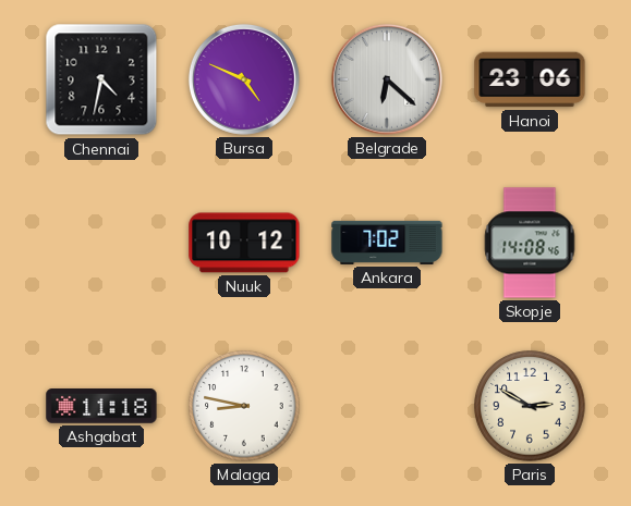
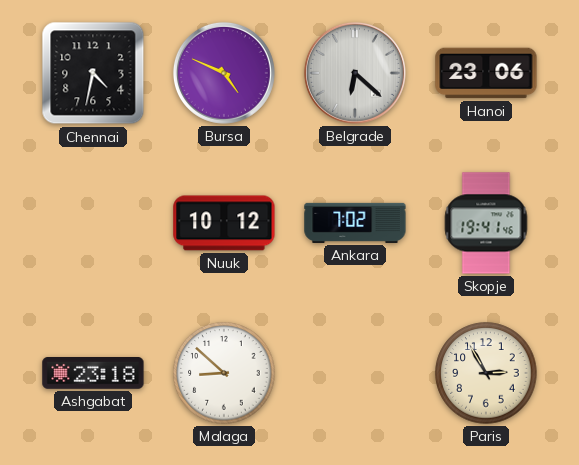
Skopje: 14:08 -> 19:41 (486, 223)
Ashgabat: 11:18 -> 23:18 (93, 374)
Malaga: 8:47 -> 8:52 (224, 373)
Paris: 2:50 -> 2:55 (486, 373)
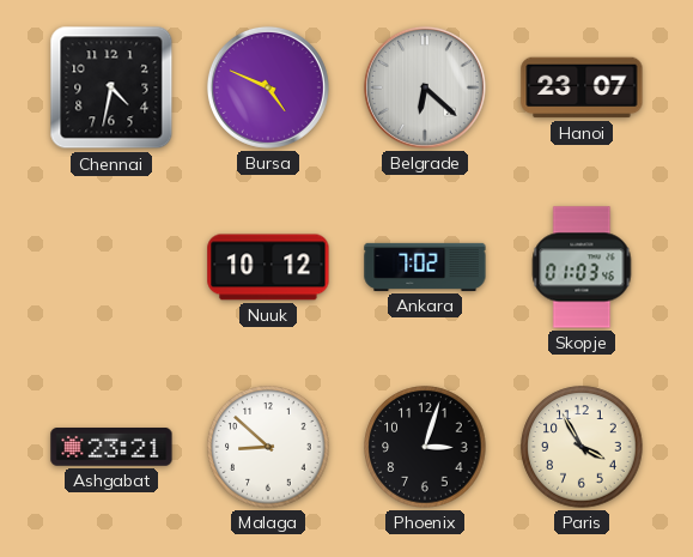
Hanoi: 23:06 -> 23:07 (582, 87)
Skopje: 19:41 -> 01:03 (582, 267)
Ashgabat: 23:18 -> 23:21 (111, 448)
Phoenix: none -> 3:03 (425, 447)
Paris: 2:55 -> 3:55 (582, 447)
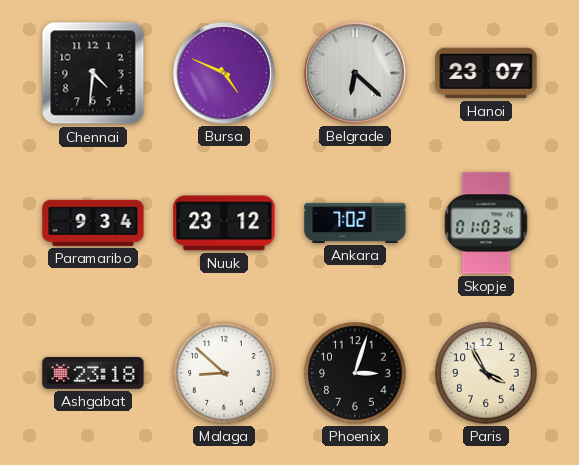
Chennai: 4:32 -> 4:31 (93, 73)
Paramaribo: none -> 9:34 (93, 223)
Nuuk: 10:12 -> 23:12 (224, 223)
Ashgabat: 23:21 -> 23:18 (93, 374)
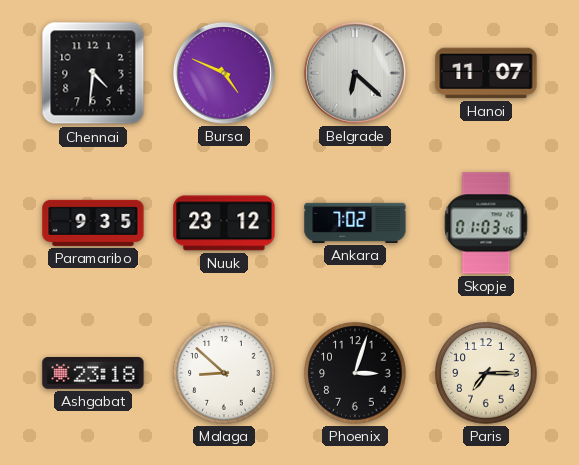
Hanoi: 23:07 -> 11:07 (486, 73)
Paramaribo: 9:34 -> 9:35 (93, 223)
Paris: 3:55 -> 7:15 (486, 373)
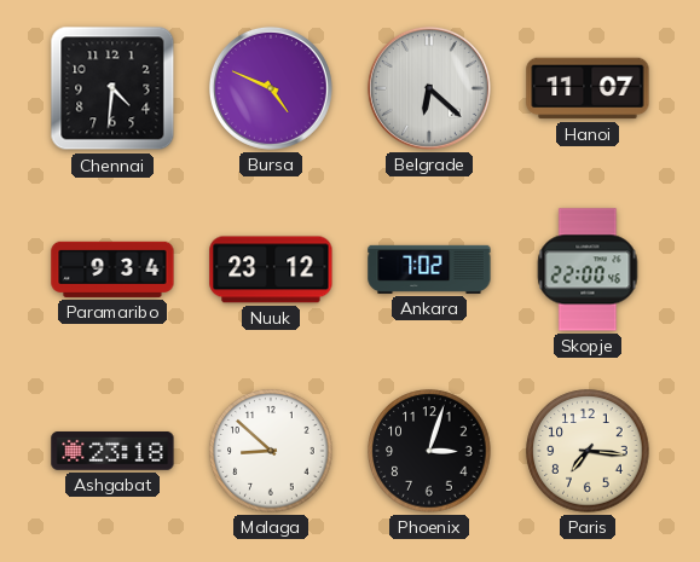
Paramaribo: 9:35 -> 9:34 (112, 270)
Skopje: 01:03 -> 22:00 (588, 270)
Paris: 7:15 -> 7:16 (588, 451)
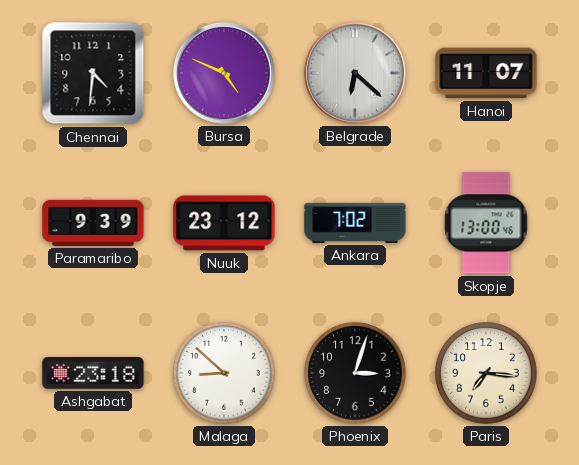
Paramaribo: 9:34 -> 9:39 (93, 223)
Skopje: 22:00 -> 13:00 (486, 223)
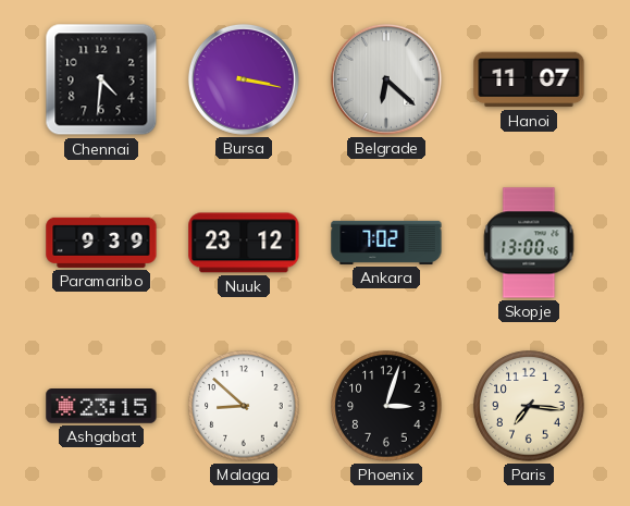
Bursa: 4:49 -> 3:17 (244, 79)
Ashgabat: 23:18 -> 23:15 (101, 407)
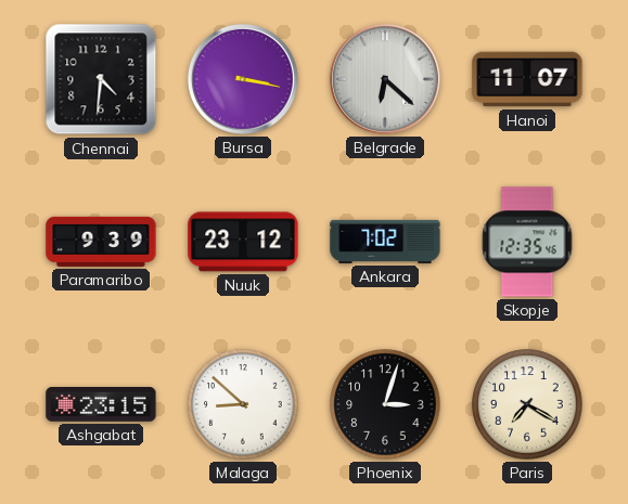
Skopje: 13:00 -> 12:35 (527, 242)
Paris: 7:16 -> 7:20 (527, 404)
